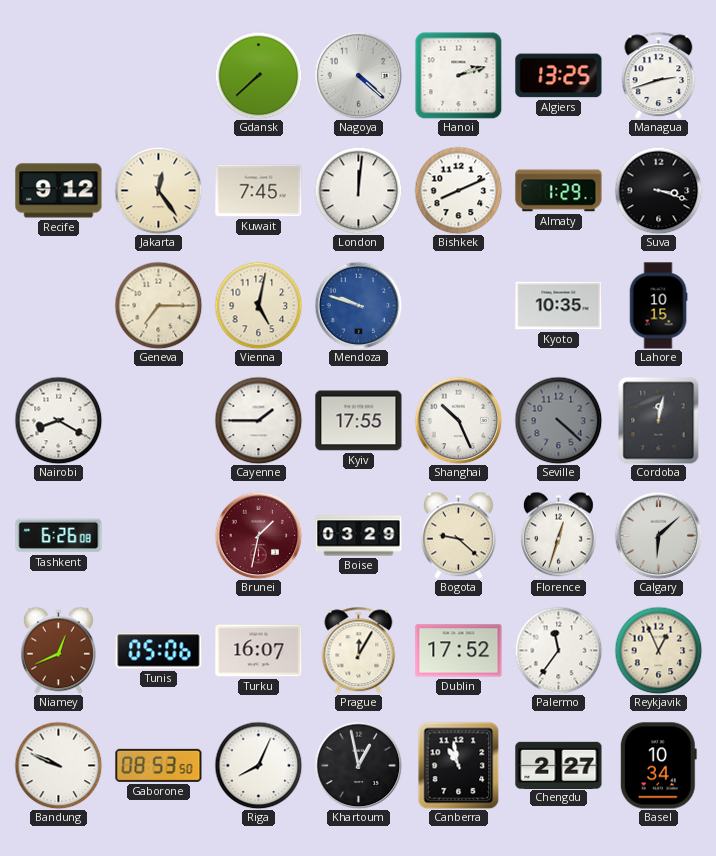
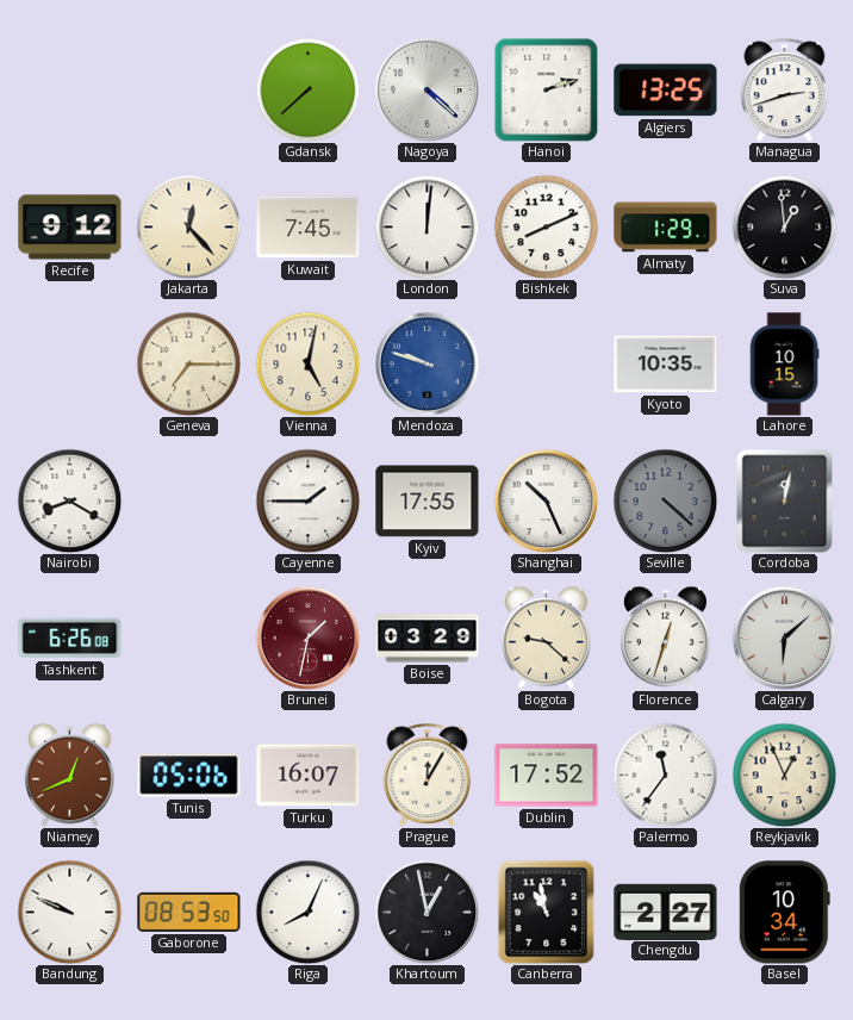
Jakarta: 12:24 -> 12:23 (188, 226)
Suva: 3:18 -> 12:59 (784, 226)
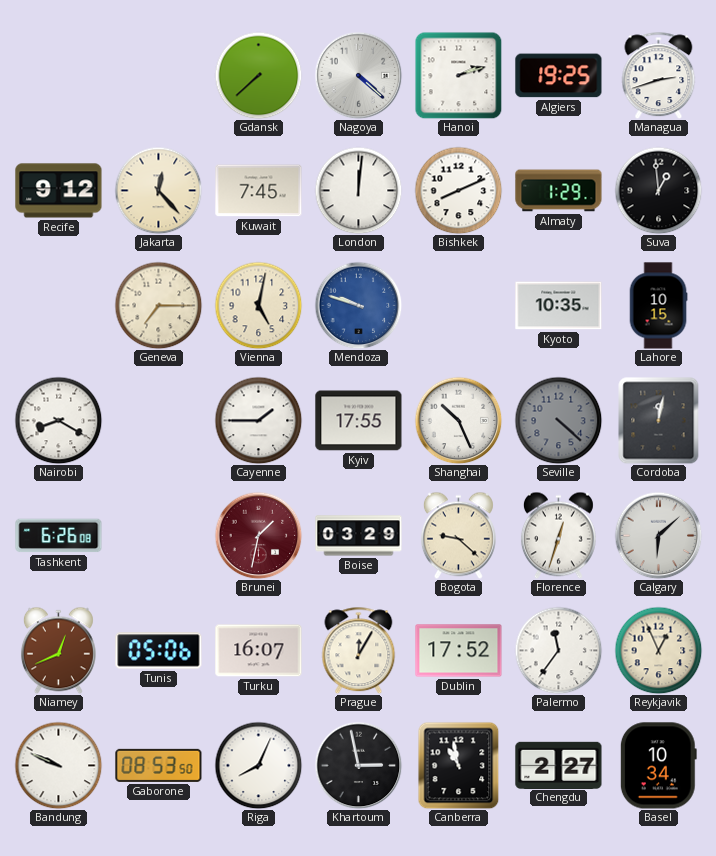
Algiers: 13:25 -> 19:25 (559, 76)
Khartoum: 12:58 -> 2:58 (358, 765)
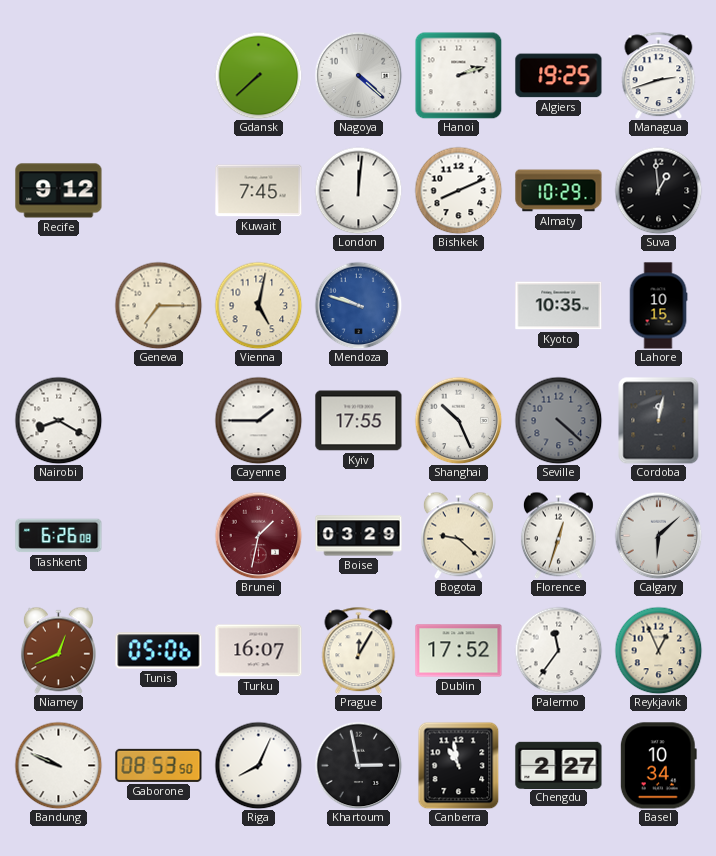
Jakarta: 12:23 -> none (158, 190)
Almaty: 1:29 -> 10:29 (559, 191)
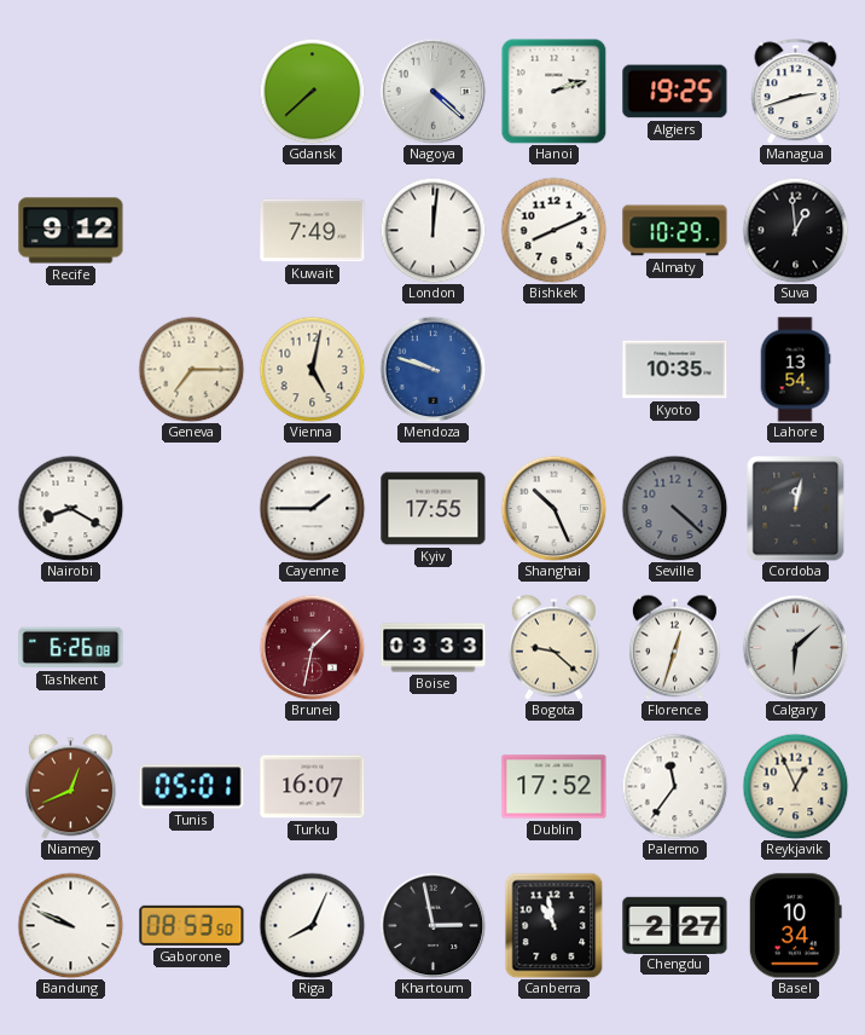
Kuwait: 7:45 -> 7:49 (313, 231)
Lahore: 10:15 -> 13:54 (795, 370)
Boise: 03:29 -> 03:33 (434, 648)
Tunis: 05:06 -> 05:01 (192, 787)
Prague: 12:05 -> none (359, 650)
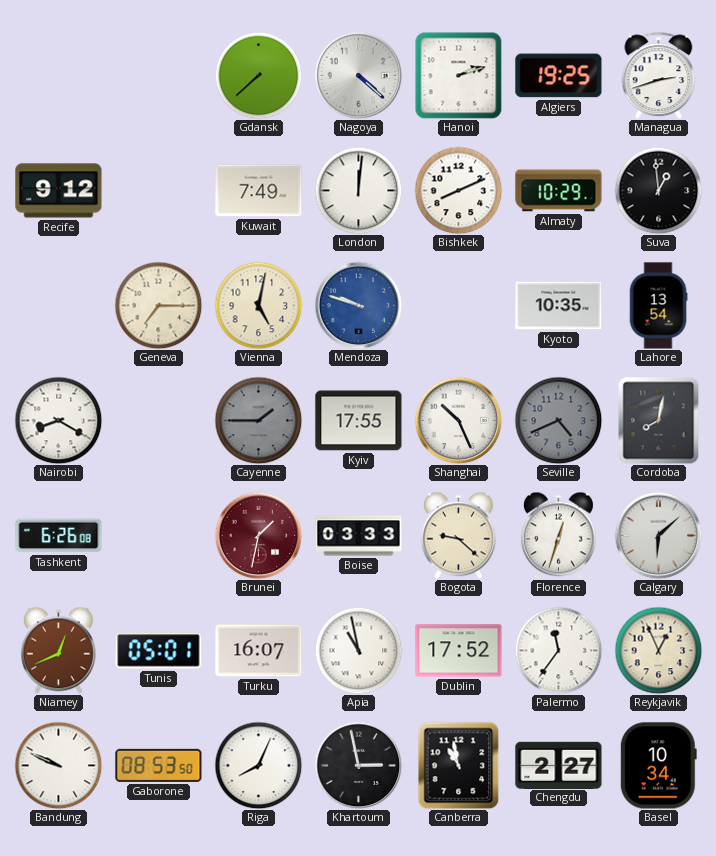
Cayenne dial: white -> grey (258, 420)
Seville: 4:22 -> 4:41 (558, 420)
Cordoba: 12:02 -> 8:02 (659, 420)
Apia: none -> 10:58 (358, 650)
